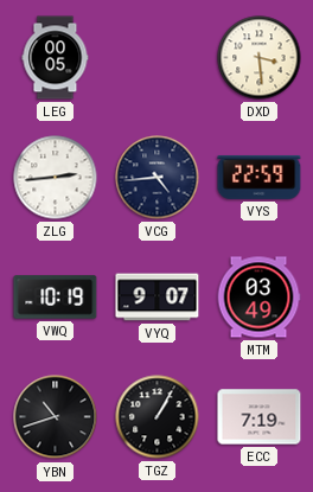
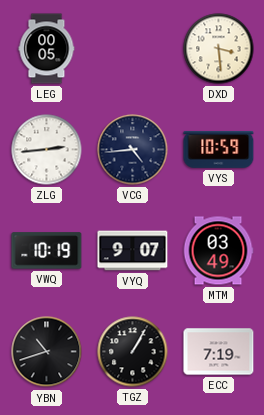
VYS: 22:59 -> 10:59 (219, 149)
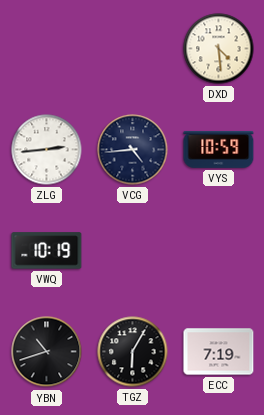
LEG: 00:05 -> none (47, 49)
DXD: 3:29 -> 4:29 (219, 49)
VYQ: 9:07 -> none (133, 251)
MTM: 03:49 -> none (218, 251)
TGZ: 1:05 -> 6:05 (133, 352)
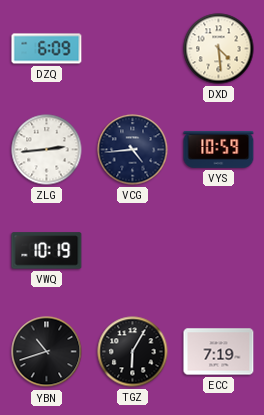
DZQ: none -> 6:09 (47, 49)
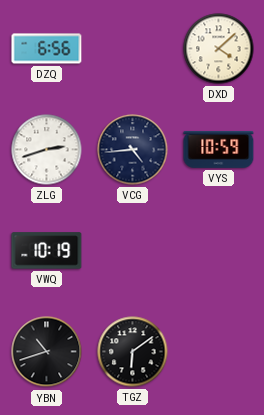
DZQ: 6:09 -> 6:56 (47, 49)
DXD: 4:29 -> 4:08 (219, 49)
ZLG: 2:44 -> 2:42 (47, 150)
TGZ: 6:05 -> 6:09 (133, 352)
ECC: 7:19 -> none (219, 352)
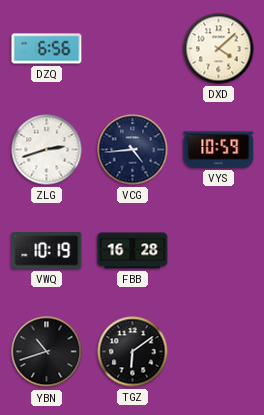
FBB: none -> 16:28 (133, 251)
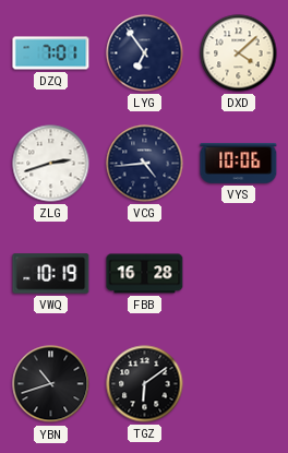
DZQ: 6:56 -> 7:01 (51, 53)
LYG: none -> 6:54 (145, 53)
VYS: 10:59 -> 10:06 (239, 163)
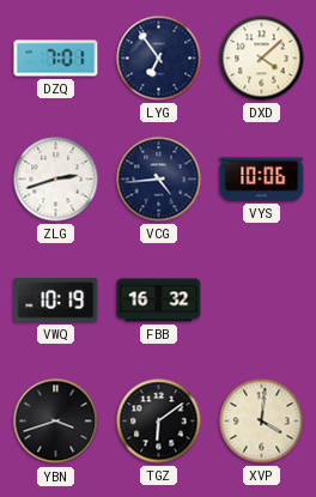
FBB: 16:28 -> 16:32 (159, 301)
YBN: 10:42 -> 3:42 (56, 422)
XVP: none -> 4:01 (262, 422)
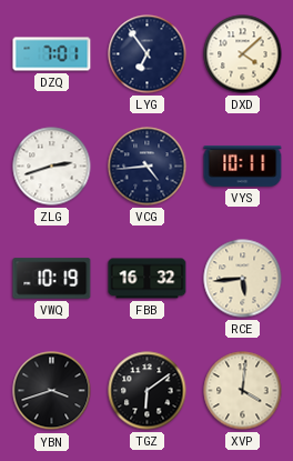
VYS: 10:06 -> 10:11 (243, 166)
RCE: none -> 5:44 (243, 279)
